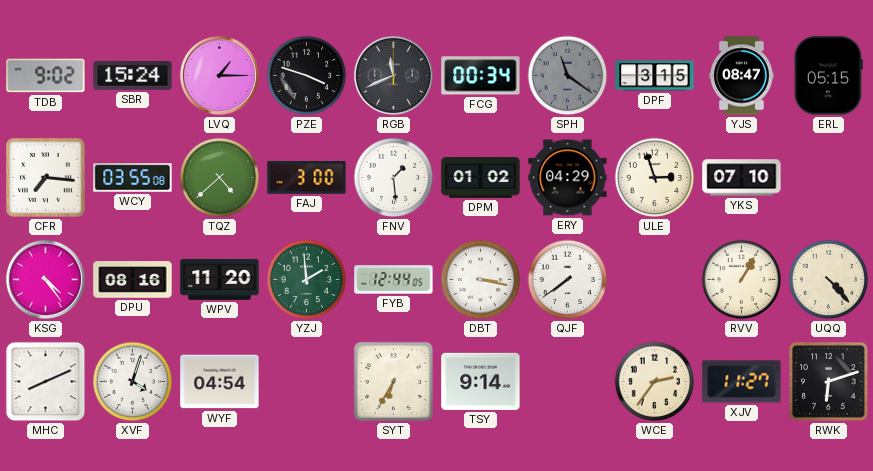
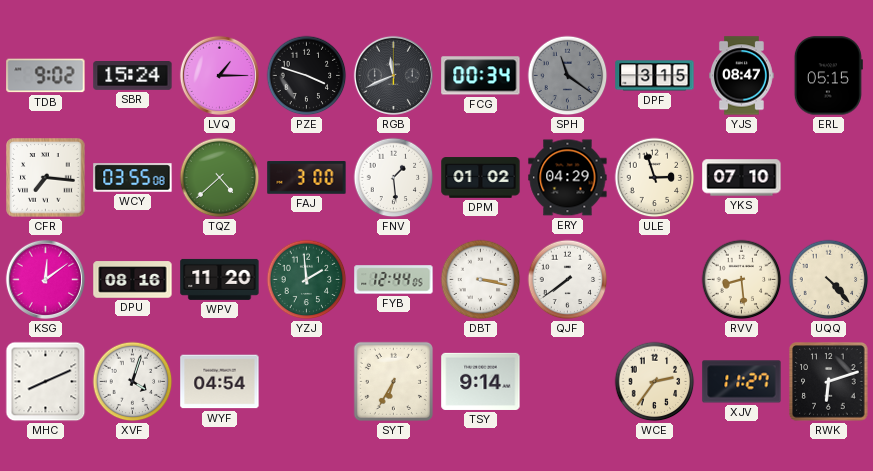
KSG: 4:24 -> 12:09 (45, 279)
RVV: 1:05 -> 8:29 (742, 280)
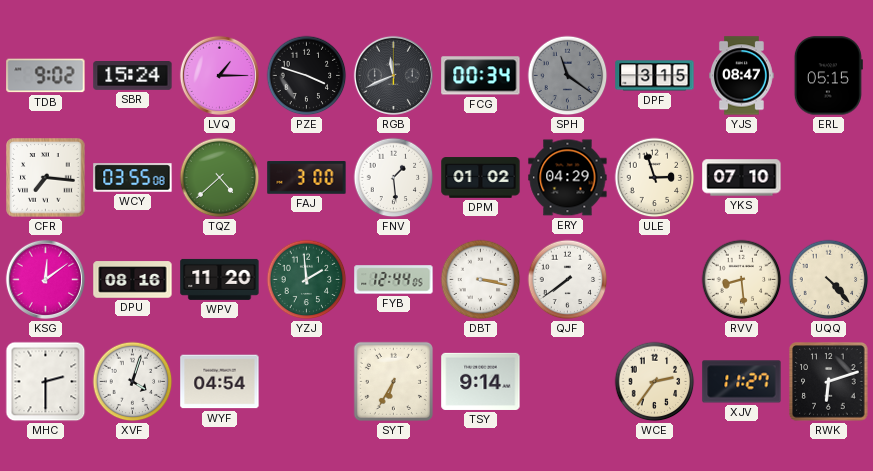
MHC: 8:11 -> 2:30 (46, 382)
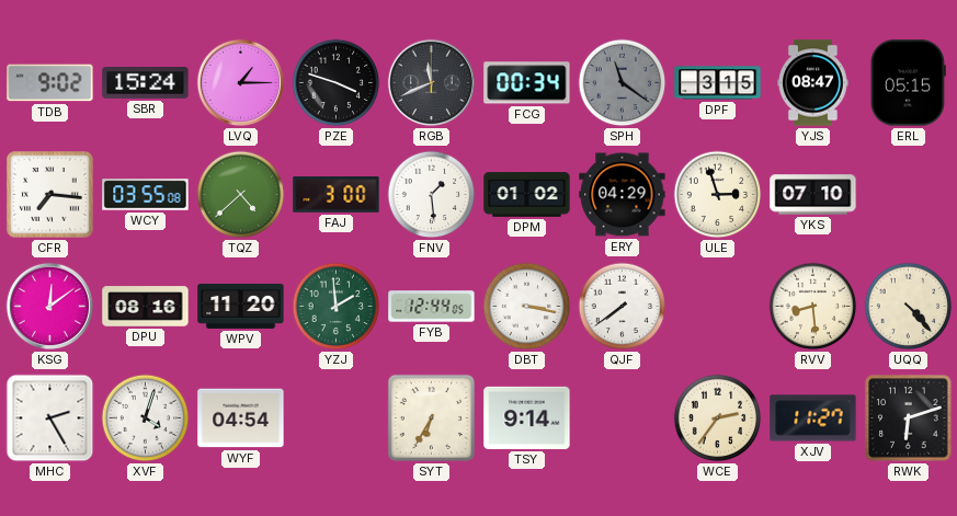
MHC: 2:30 -> 2:25 (50, 418)
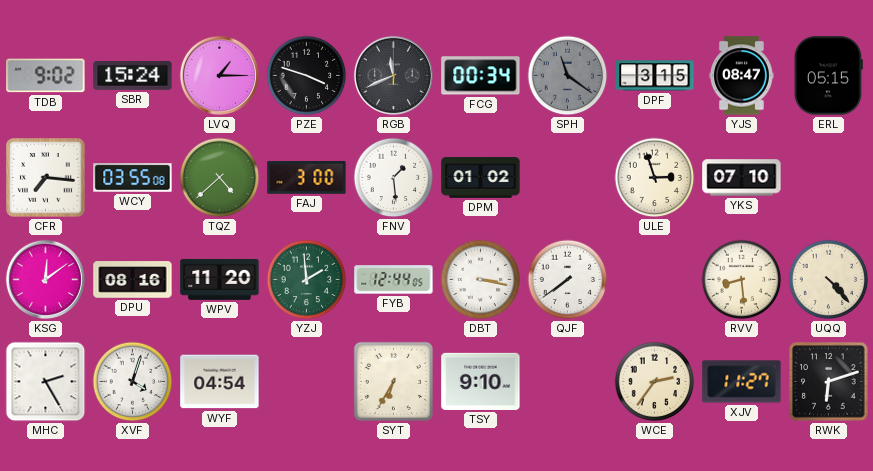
ERY: 04:29 -> none (623, 195)
TSY: 9:14 -> 9:10 (481, 381)
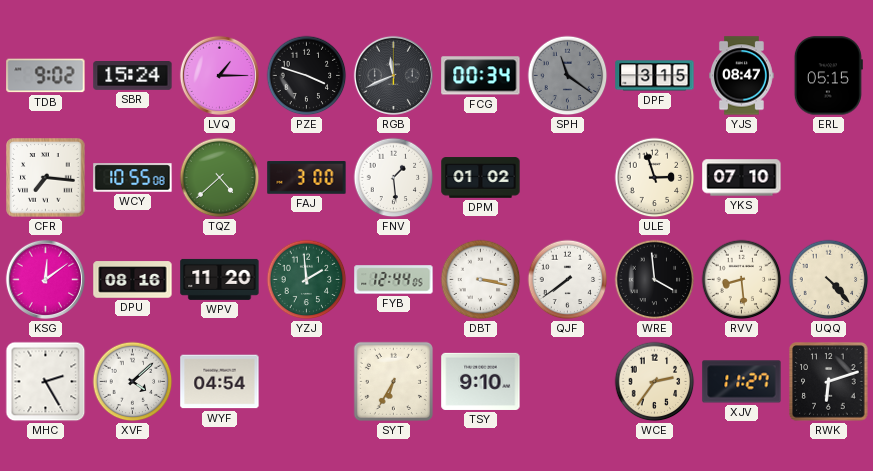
WCY: 03:55 -> 10:55 (133, 178)
WRE: none -> 3:59 (655, 280)
XVF: 4:03 -> 4:08 (133, 382)
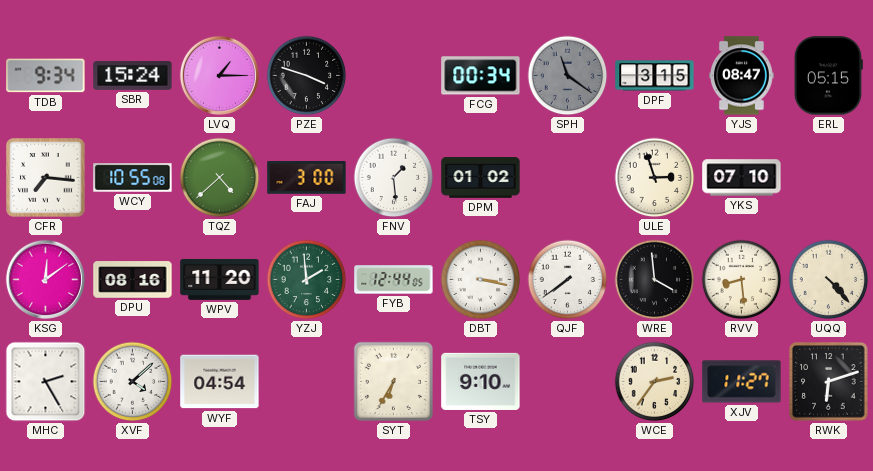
TDB: 9:02 -> 9:34 (46, 76)
RGB: 11:41 -> none (393, 75)
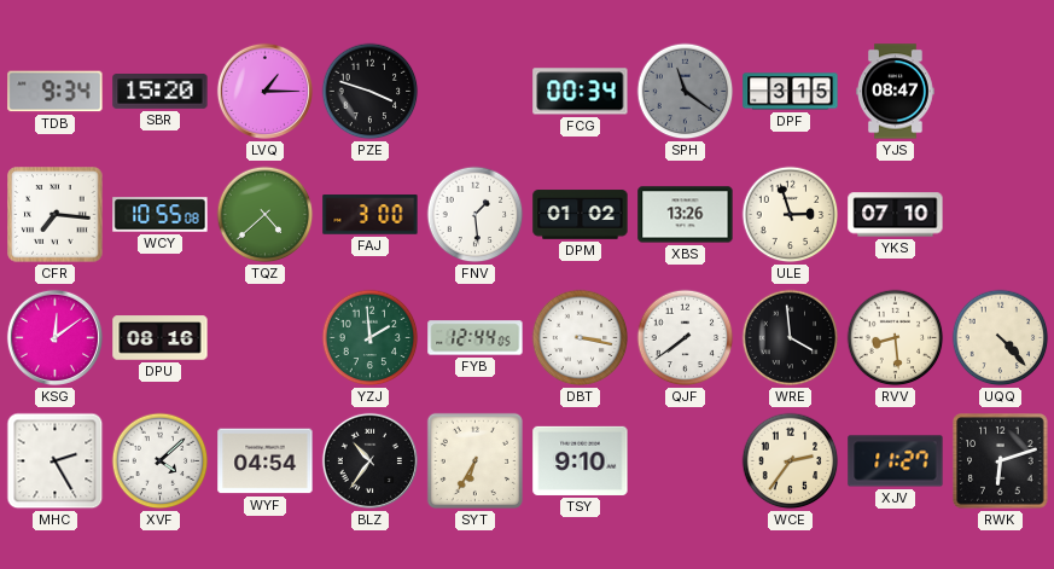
SBR: 15:24 -> 15:20 (161, 92)
ERL: 05:15 -> none (828, 76)
XBS: none -> 13:26 (686, 215)
WPV: 11:20 -> none (220, 279)
BLZ: none -> 10:36 (369, 460)
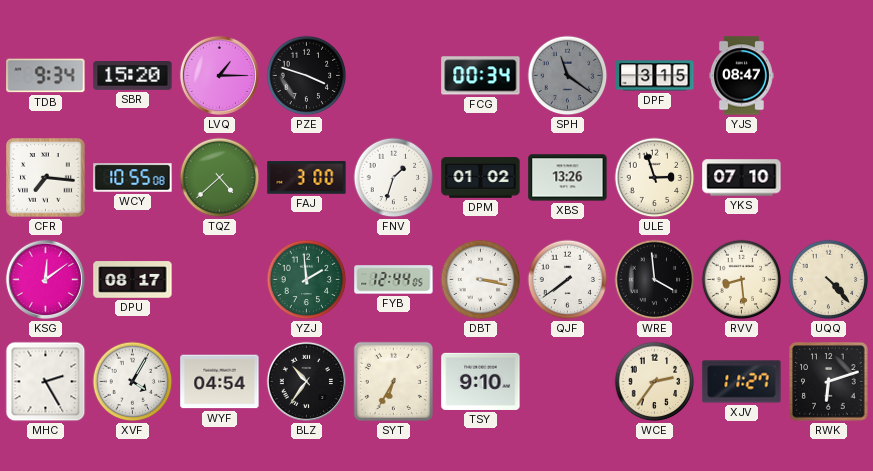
FNV: 1:29 -> 1:33 (394, 178)
DPU: 08:16 -> 08:17 (133, 280)
XVF: 4:08 -> 4:05 (133, 382)
